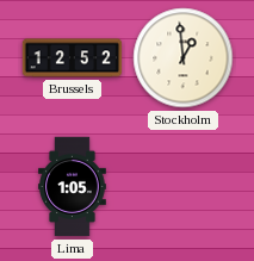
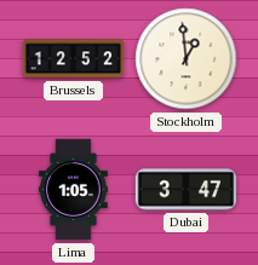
Dubai: none -> 3:47 (185, 190)
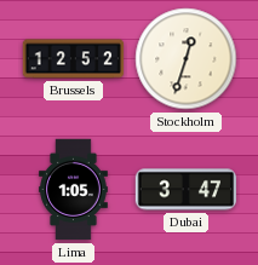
Stockholm: 12:59 -> 12:33 (187, 59)
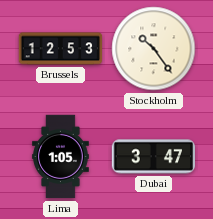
Brussels: 12:52 -> 12:53 (61, 49)
Stockholm: 12:33 -> 10:24 (154, 49)
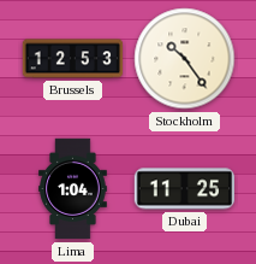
Lima: 1:05 -> 1:04 (73, 189)
Dubai: 3:47 -> 11:25 (184, 189)
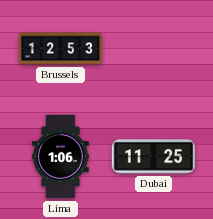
Stockholm: 10:24 -> none (185, 59)
Lima: 1:04 -> 1:06 (61, 157)
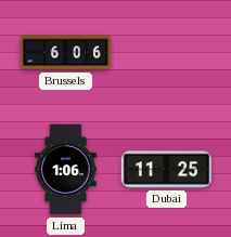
Brussels: 12:53 -> 6:06 (66, 53)
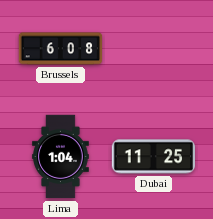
Brussels: 6:06 -> 6:08 (61, 49)
Lima: 1:06 -> 1:04 (61, 157)
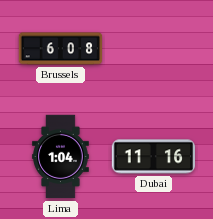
Dubai: 11:25 -> 11:16 (153, 157)
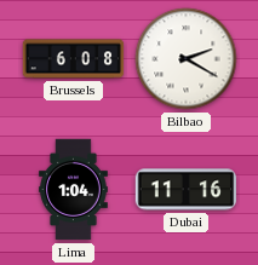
Bilbao: none -> 2:20 (187, 59)
